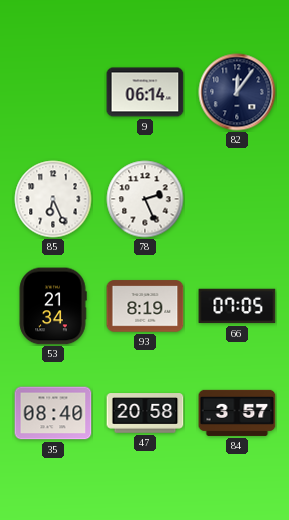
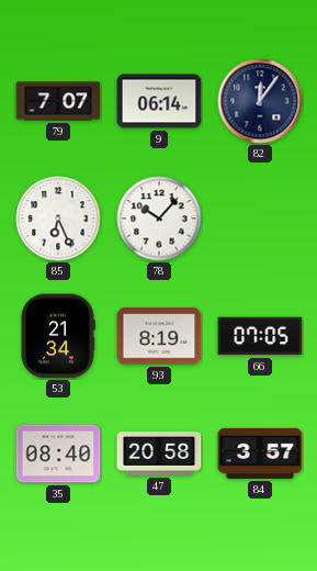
79: none -> 7:07 (58, 101)
78: 2:26 -> 10:07 (159, 219)
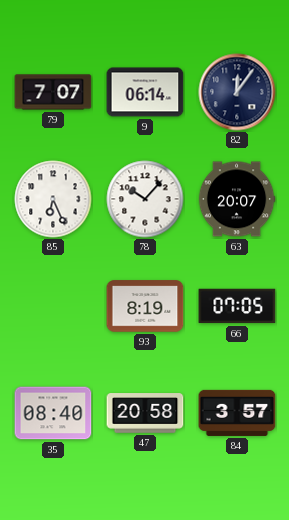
63: none -> 20:07 (237, 199)
53: 21:34 -> none (58, 336)
